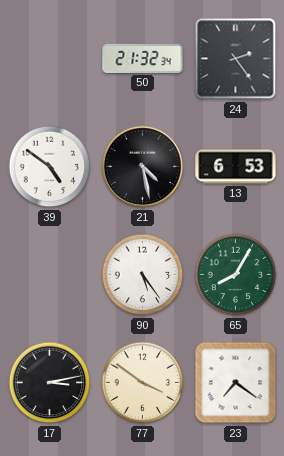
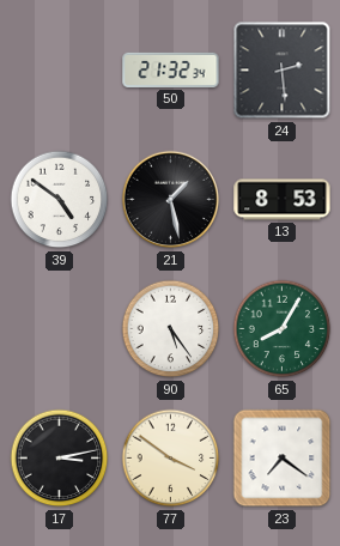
24: 2:24 -> 2:29 (283, 71)
21: 4:28 -> 1:28 (171, 200)
13: 6:53 -> 8:53 (283, 200)
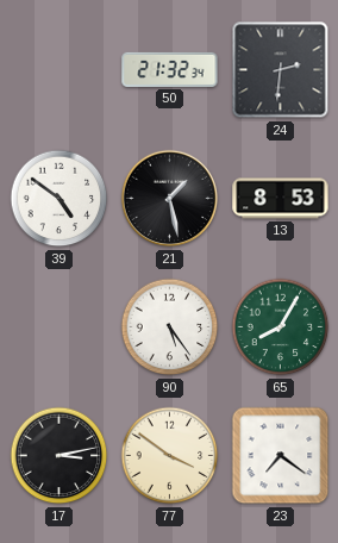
24: 2:29 -> 2:31 (281, 70)
